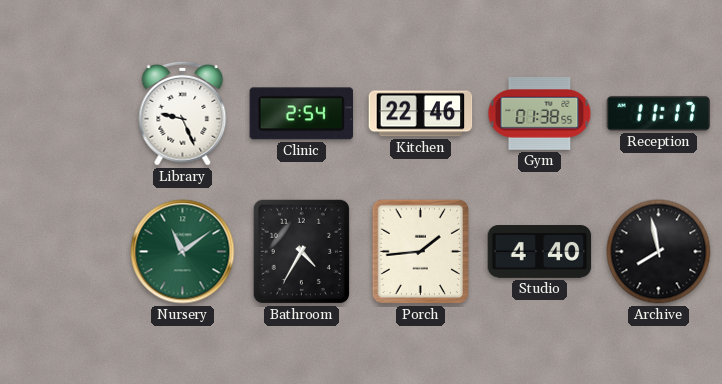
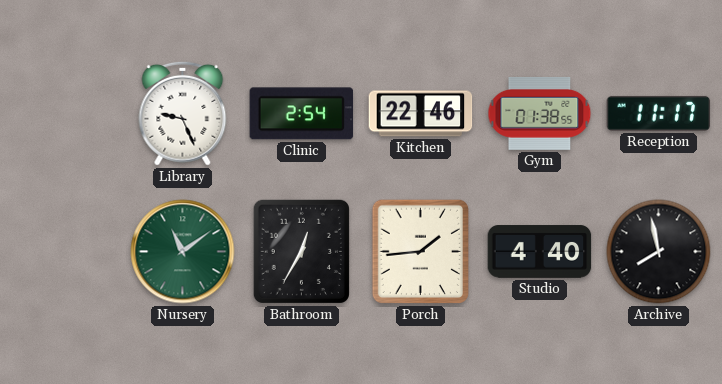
Bathroom: 4:35 -> 12:35 (301, 251)
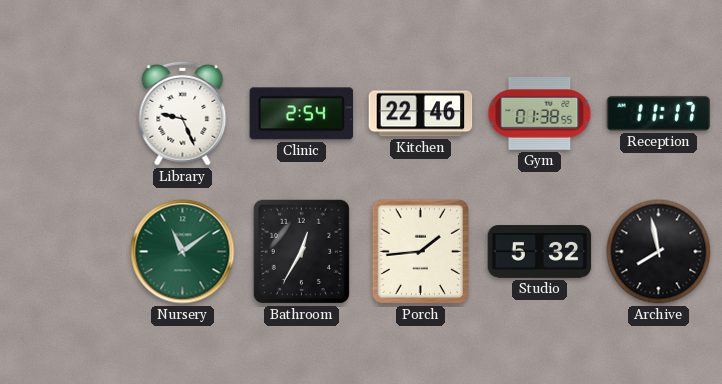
Studio: 4:40 -> 5:32 (540, 252)
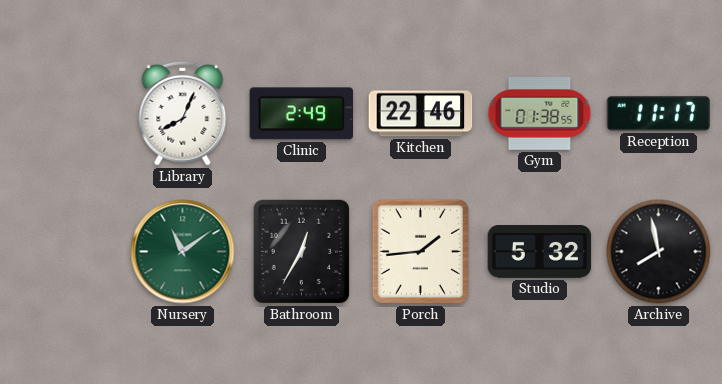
Library: 9:26 -> 8:04 (183, 113)
Clinic: 2:54 -> 2:49 (302, 114)
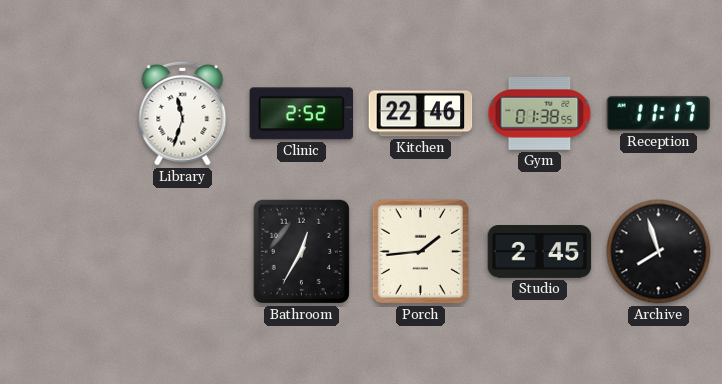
Library: 8:04 -> 11:33 (183, 113)
Clinic: 2:49 -> 2:52 (302, 114)
Nursery: 11:09 -> none (183, 252)
Studio: 5:32 -> 2:45 (540, 252)
Archive: 7:58 -> 7:57 (659, 252)
